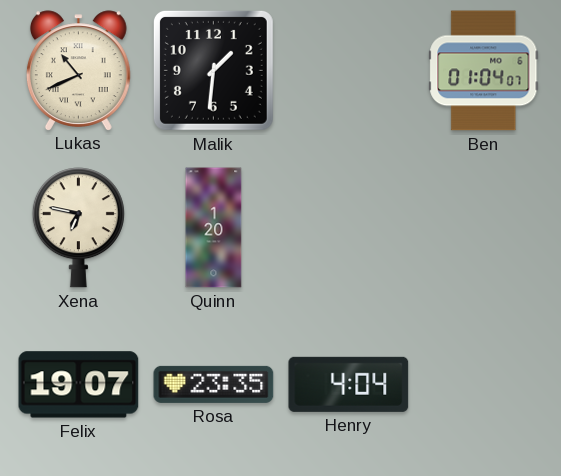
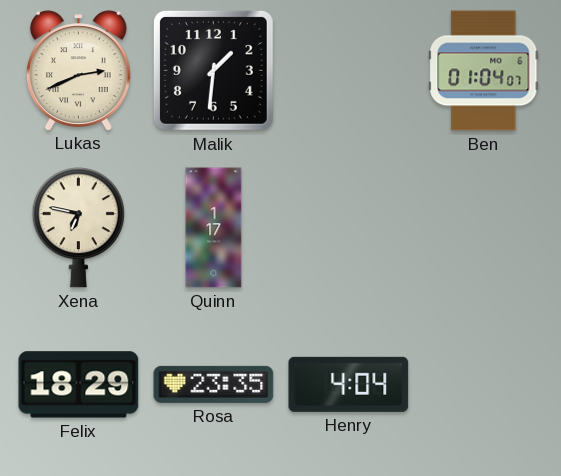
Lukas: 10:41 -> 2:41 (78, 70)
Quinn: 1:20 -> 1:17 (214, 228)
Felix: 19:07 -> 18:29 (79, 385)
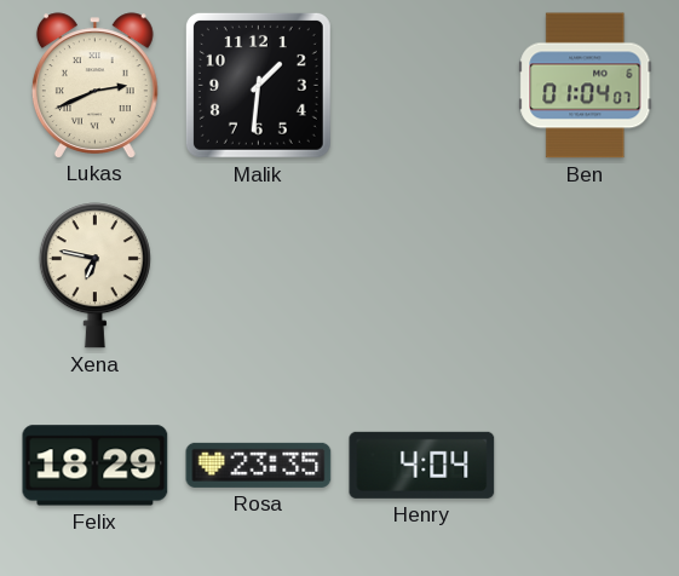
Quinn: 1:17 -> none (214, 228)
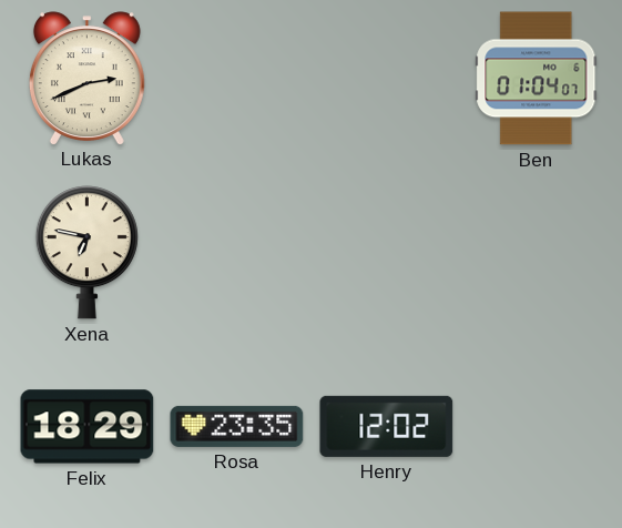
Malik: 1:31 -> none (258, 85)
Henry: 4:04 -> 12:02 (387, 426)
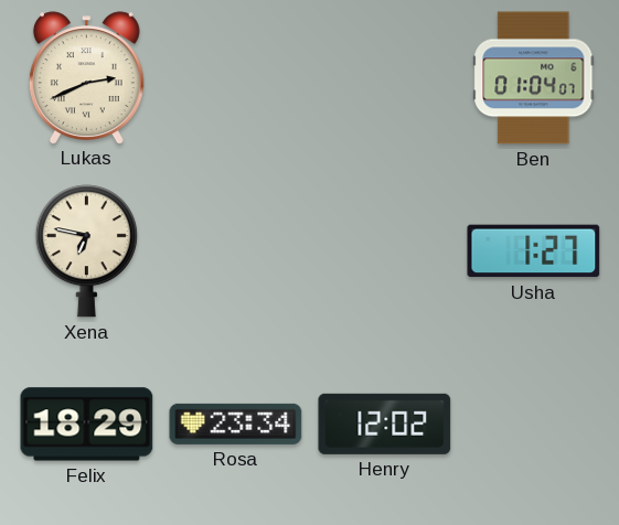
Usha: none -> 1:27 (534, 251)
Rosa: 23:35 -> 23:34 (236, 424)
